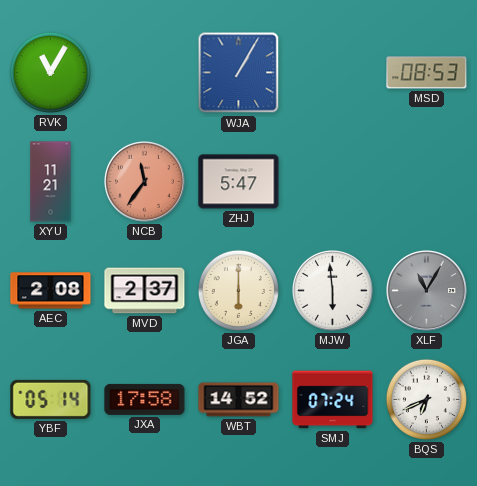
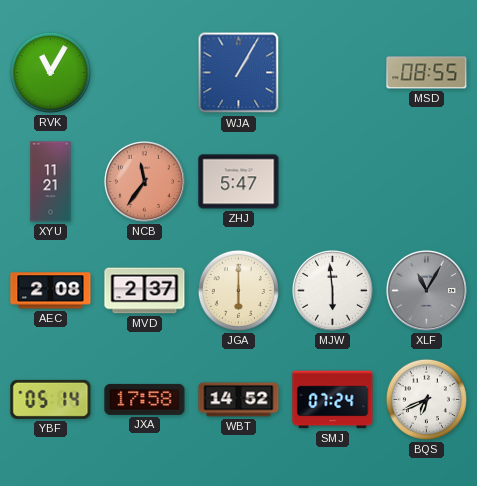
MSD: 08:53 -> 08:55 (427, 73)
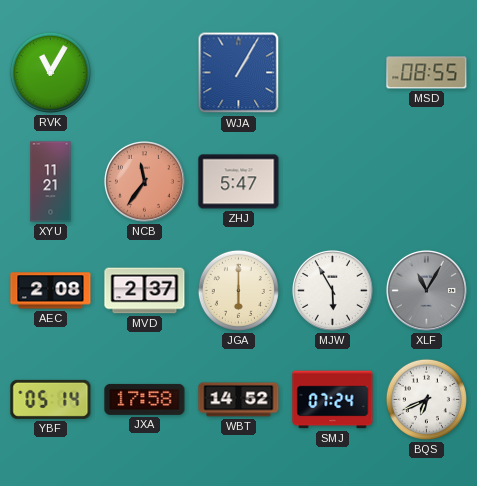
MJW: 5:59 -> 5:55 (332, 290)
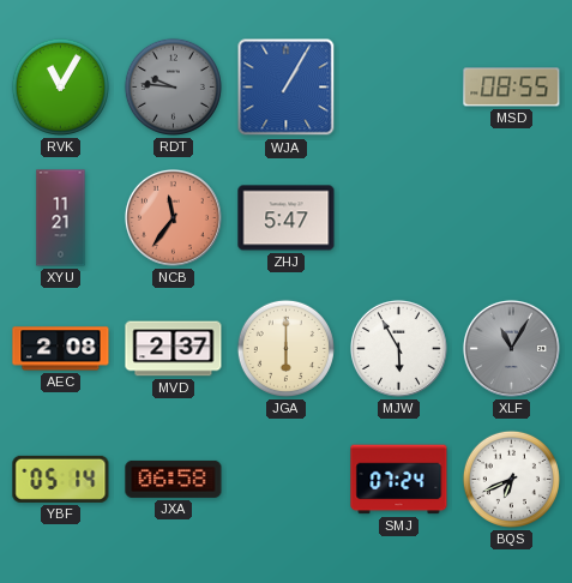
RDT: none -> 9:46 (173, 86)
JXA: 17:58 -> 06:58 (174, 479)
WBT: 14:52 -> none (239, 400)
